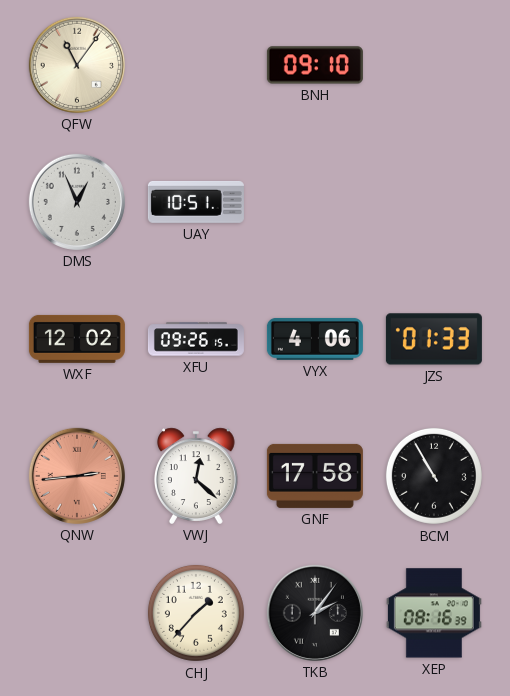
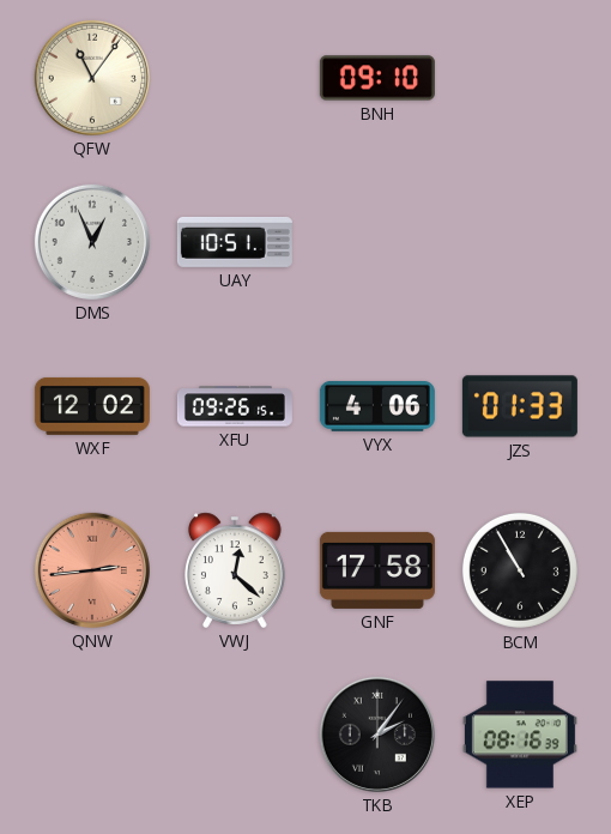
CHJ: 1:37 -> none (196, 613)
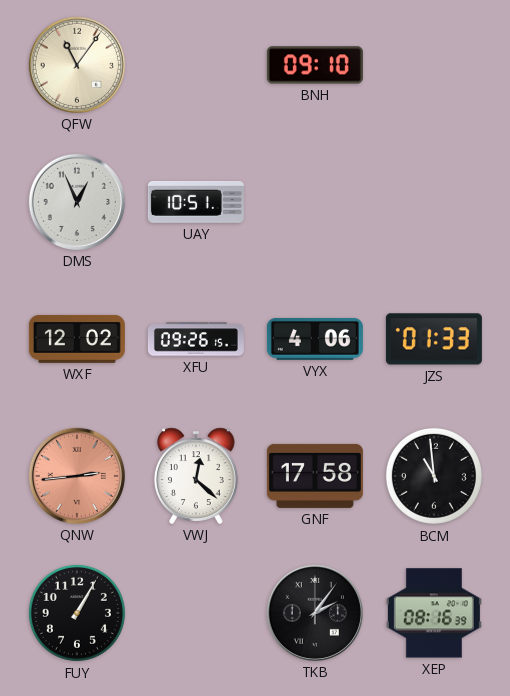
BCM: 10:55 -> 10:59 (434, 476)
FUY: none -> 1:05 (77, 613)
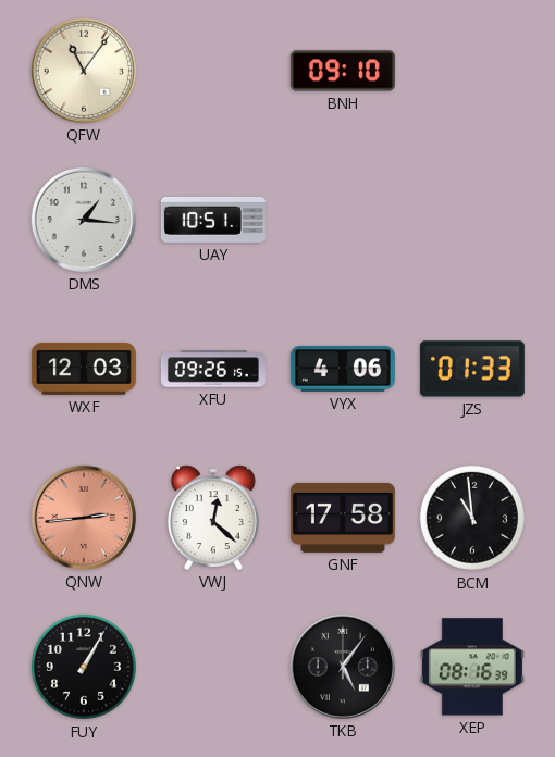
DMS: 12:56 -> 1:16 (84, 220)
WXF: 12:02 -> 12:03 (84, 369)
TKB: 2:06 -> 5:06 (343, 667)
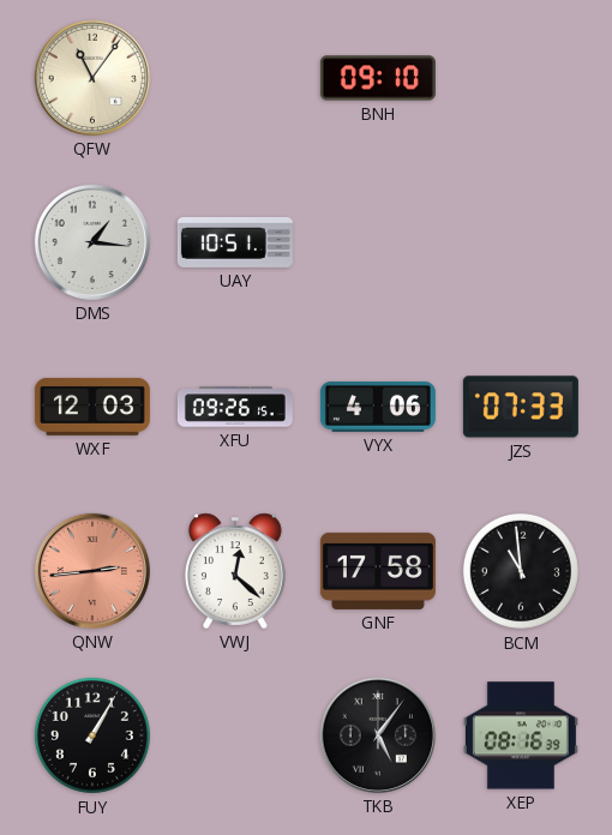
JZS: 01:33 -> 07:33 (521, 407)
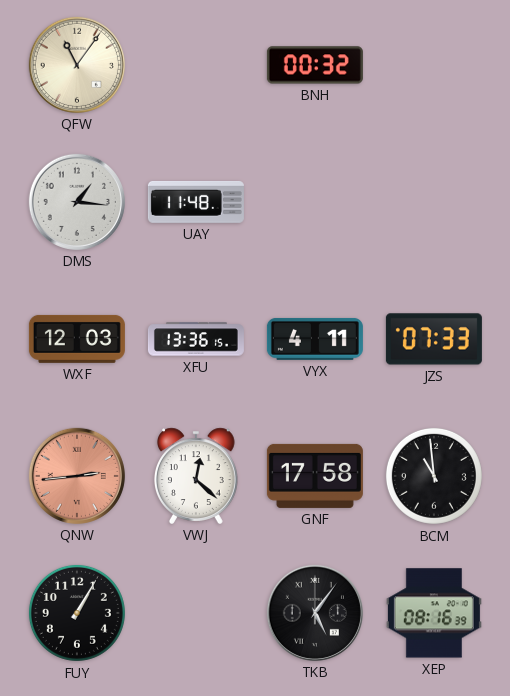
BNH: 09:10 -> 00:32 (315, 65)
UAY: 10:51 -> 11:48 (196, 202)
XFU: 09:26 -> 13:36 (196, 339)
VYX: 4:06 -> 4:11 (315, 339)
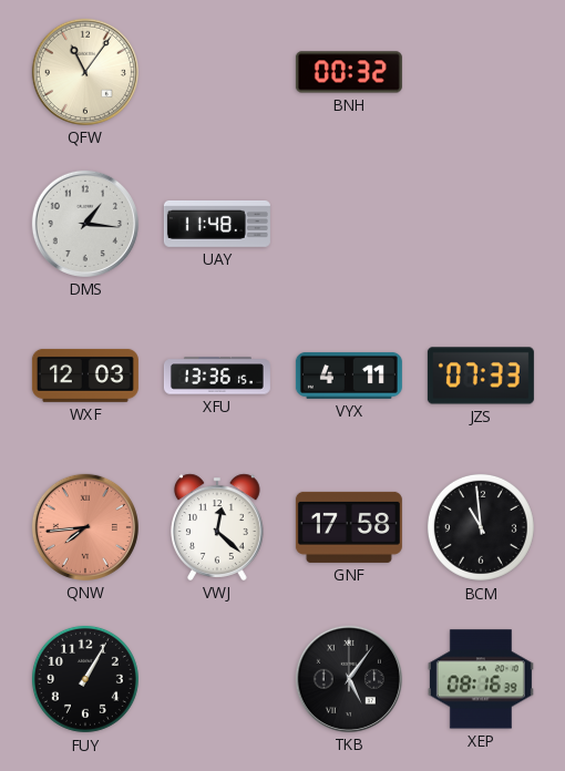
QNW: 2:44 -> 7:44 (85, 527)
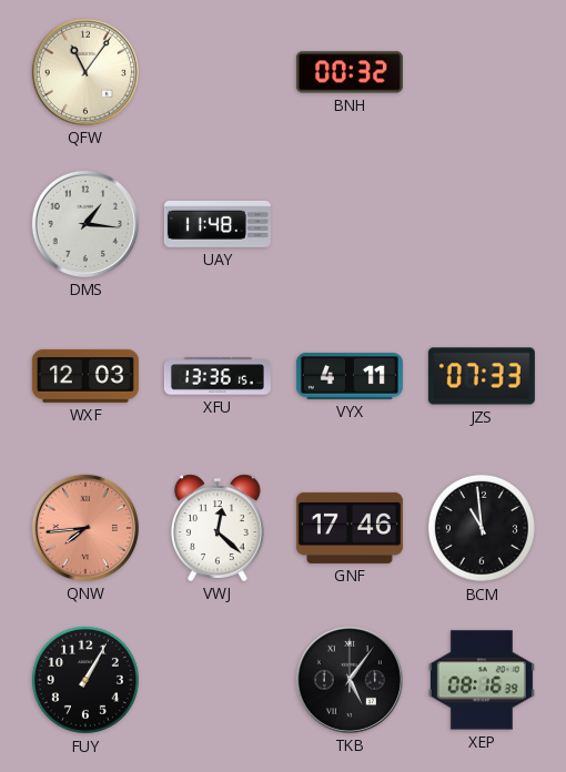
GNF: 17:58 -> 17:46 (350, 528)
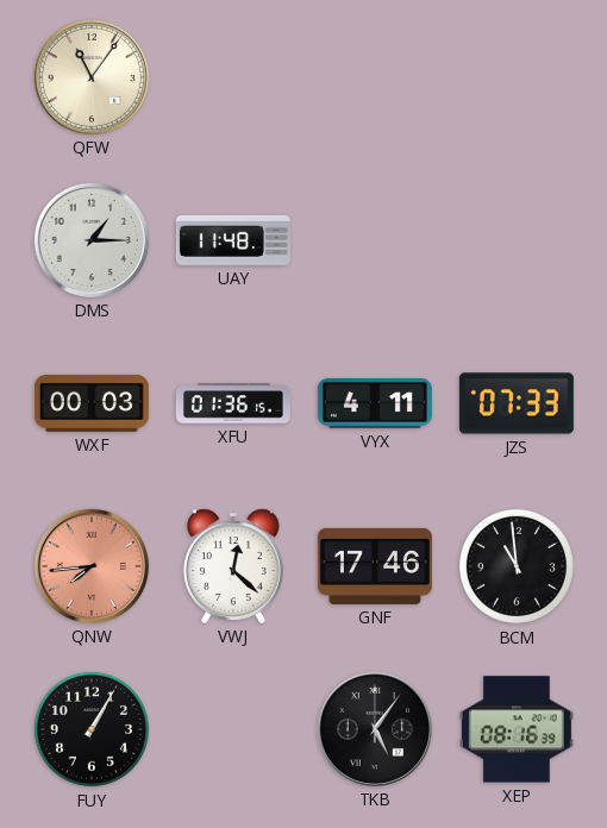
BNH: 00:32 -> none (350, 72)
DMS: 1:16 -> 1:15 (92, 240)
WXF: 12:03 -> 00:03 (92, 403)
XFU: 13:36 -> 01:36 (233, 403)
